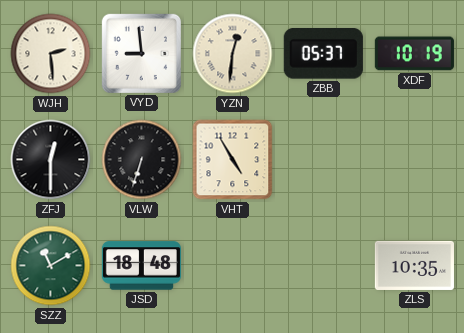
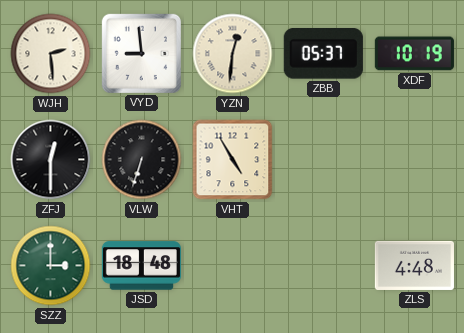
SZZ: 11:10 -> 3:00 (51, 266)
ZLS: 10:35 -> 4:48 (414, 265)
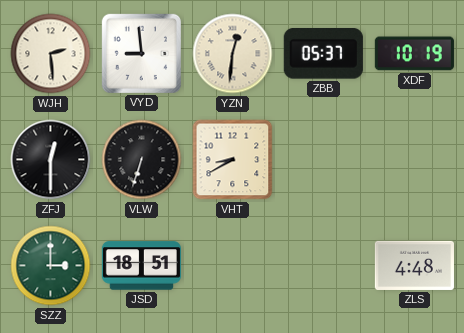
VHT: 4:55 -> 8:40 (233, 160)
JSD: 18:48 -> 18:51 (141, 266)
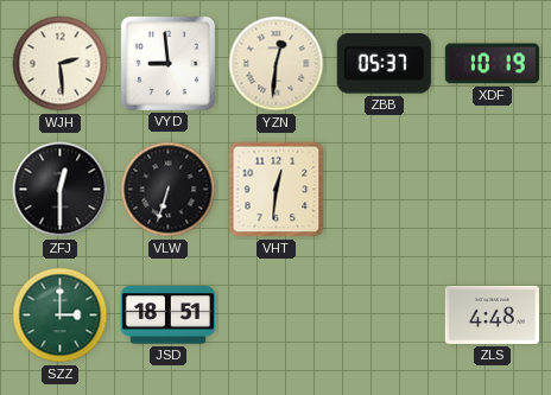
VHT: 8:40 -> 12:31 (277, 190)
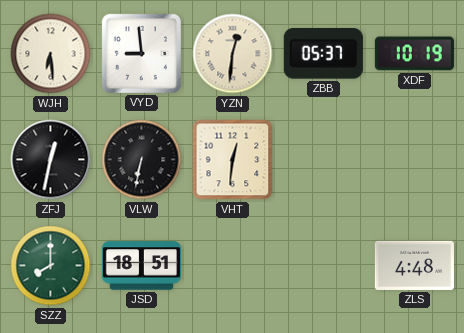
WJH: 2:29 -> 6:29 (51, 54)
ZFJ: 12:30 -> 12:32 (51, 160)
VLW: 6:33 -> 6:32 (142, 160)
SZZ: 3:00 -> 8:00 (51, 266)
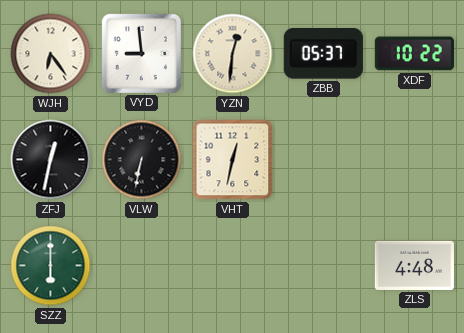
WJH: 6:29 -> 6:24 (51, 54)
XDF: 10:19 -> 10:22 (414, 54)
VHT: 12:31 -> 12:32 (233, 160)
SZZ: 8:00 -> 6:00 (51, 266)
JSD: 18:51 -> none (141, 266)
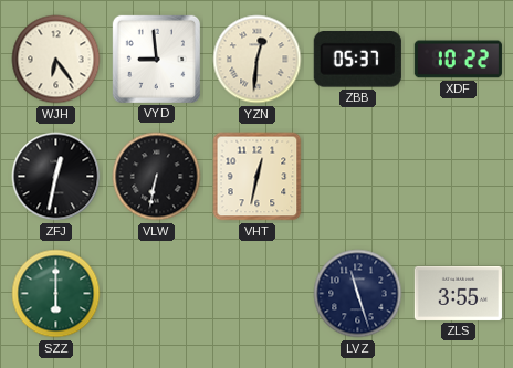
LVZ: none -> 11:27 (358, 294)
ZLS: 4:48 -> 3:55 (458, 293)
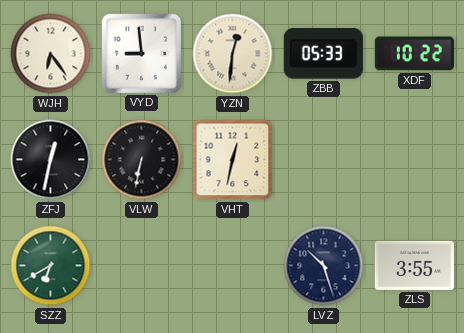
ZBB: 05:37 -> 05:33 (323, 54)
SZZ: 6:00 -> 6:40 (51, 266)
LVZ: 11:27 -> 10:27 (324, 266)
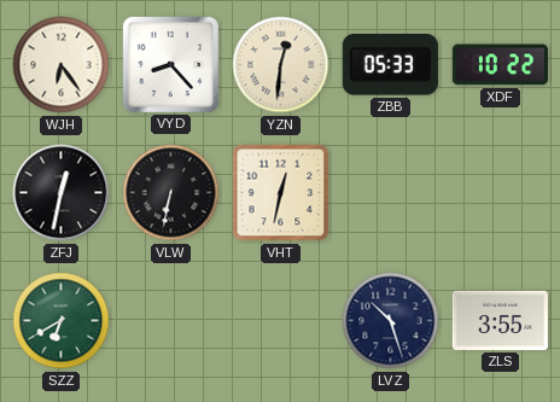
VYD: 8:59 -> 8:23 (170, 64)
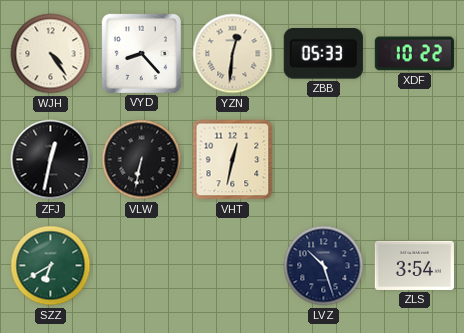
WJH: 6:24 -> 4:24 (51, 54)
ZLS: 3:55 -> 3:54 (414, 265)
